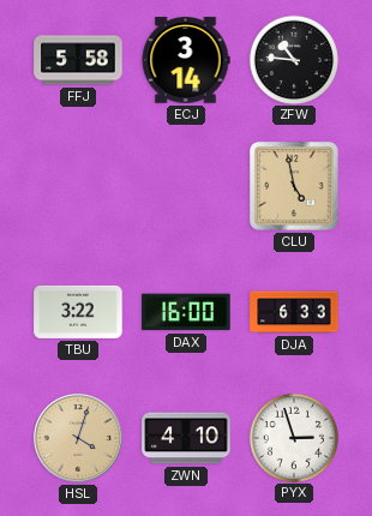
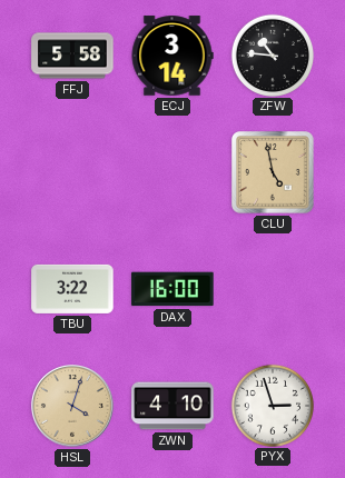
DJA: 6:33 -> none (294, 312)
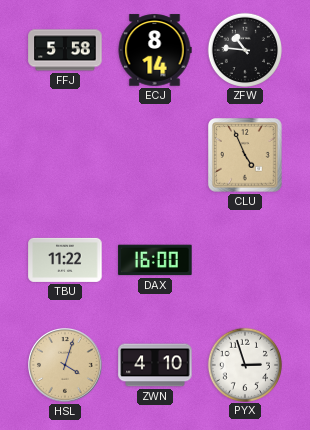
ECJ: 3:14 -> 8:14 (155, 50)
CLU: 4:58 -> 4:56 (245, 155)
TBU: 3:22 -> 11:22 (65, 260)
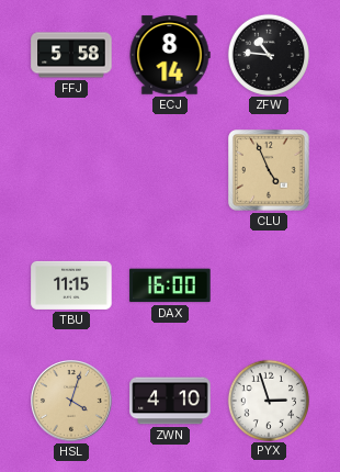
TBU: 11:22 -> 11:15 (71, 285)
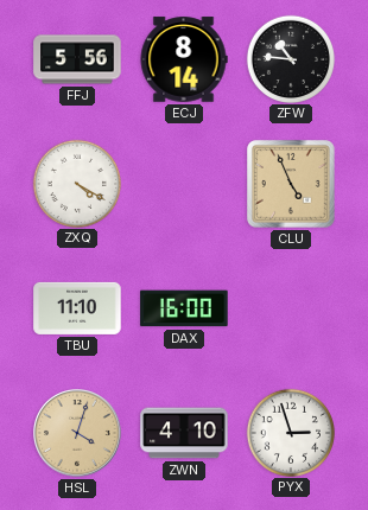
FFJ: 5:58 -> 5:56 (77, 59)
ZXQ: none -> 4:20 (76, 183)
TBU: 11:15 -> 11:10 (77, 308)
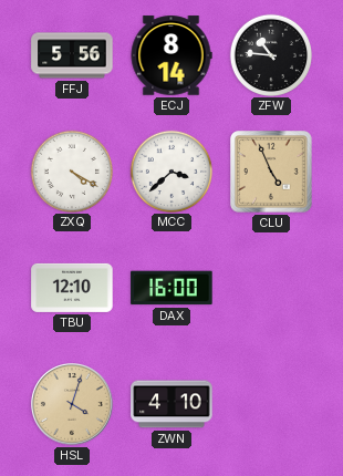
MCC: none -> 3:38 (170, 170)
TBU: 11:10 -> 12:10 (72, 288)
PYX: 2:57 -> none (290, 432)
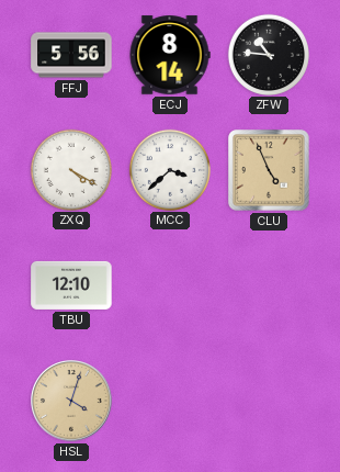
DAX: 16:00 -> none (171, 288)
ZWN: 4:10 -> none (171, 404)
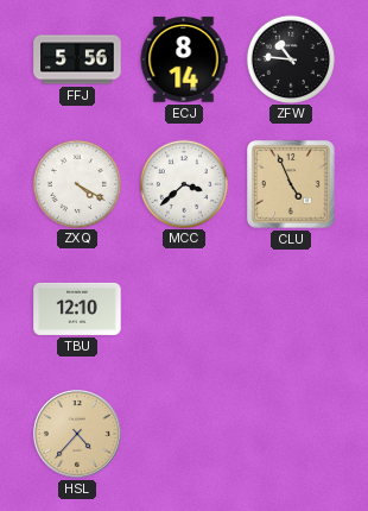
HSL: 4:03 -> 4:37 (78, 435)
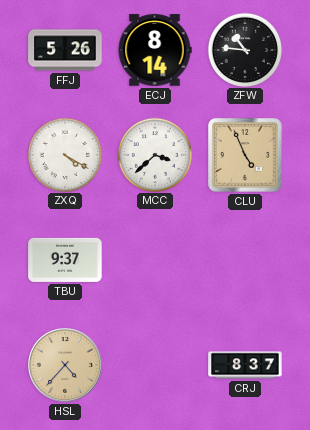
FFJ: 5:56 -> 5:26 (65, 50)
TBU: 12:10 -> 9:37 (65, 260)
CRJ: none -> 8:37 (245, 365)
